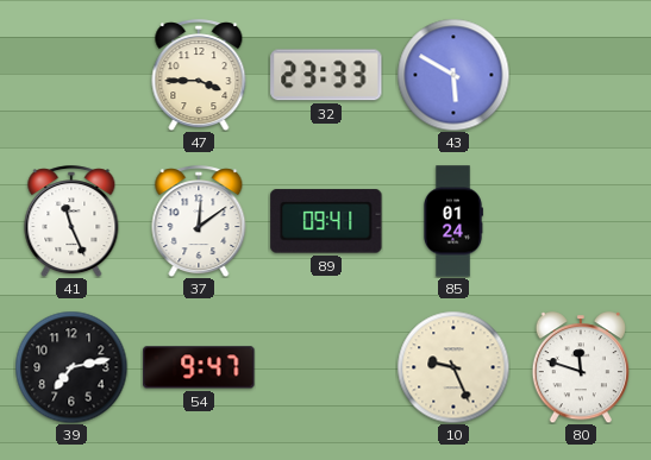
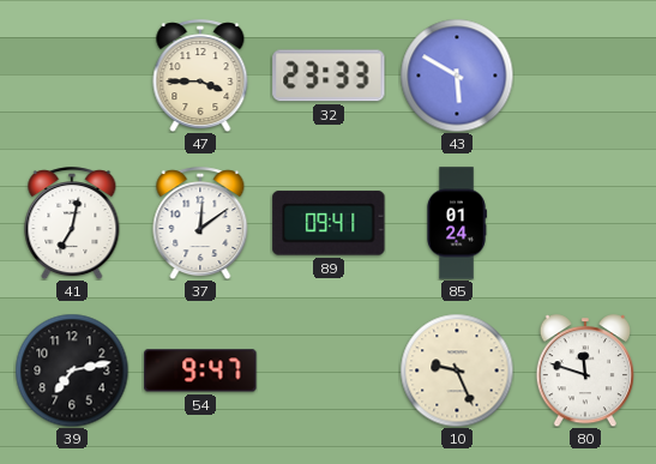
41: 11:26 -> 7:02 (72, 223)
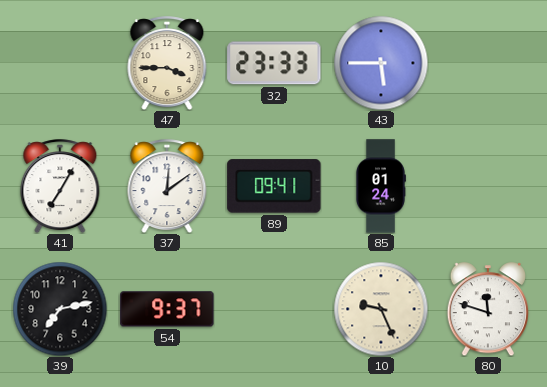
43: 5:50 -> 5:45 (381, 63)
41: 7:02 -> 7:05 (60, 186)
54: 9:47 -> 9:37 (167, 309)
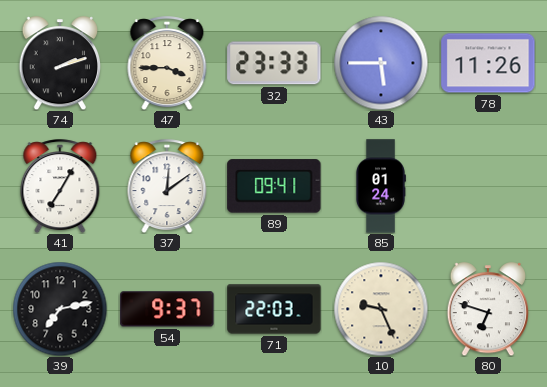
74: none -> 2:12 (59, 63)
78: none -> 11:26 (488, 63)
71: none -> 22:03 (274, 309)
80: 11:48 -> 6:48 (487, 309)
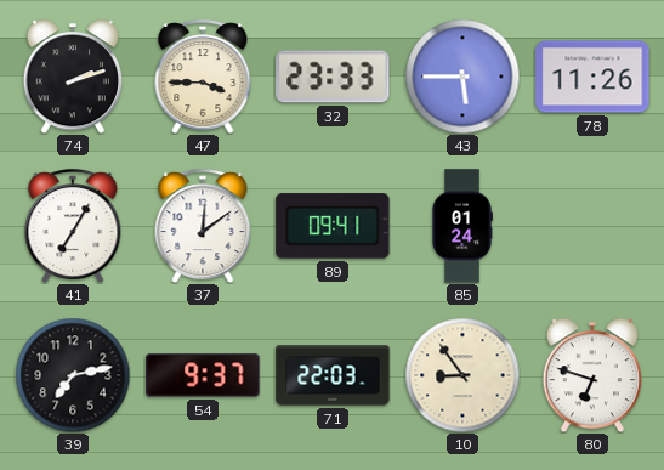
10: 9:26 -> 8:54 (462, 375)
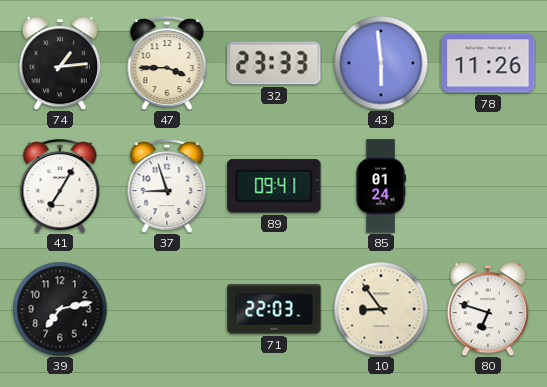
74: 2:12 -> 1:14 (59, 63)
43: 5:45 -> 5:59 (381, 63)
37: 12:09 -> 8:57 (167, 186)
54: 9:37 -> none (203, 375)
